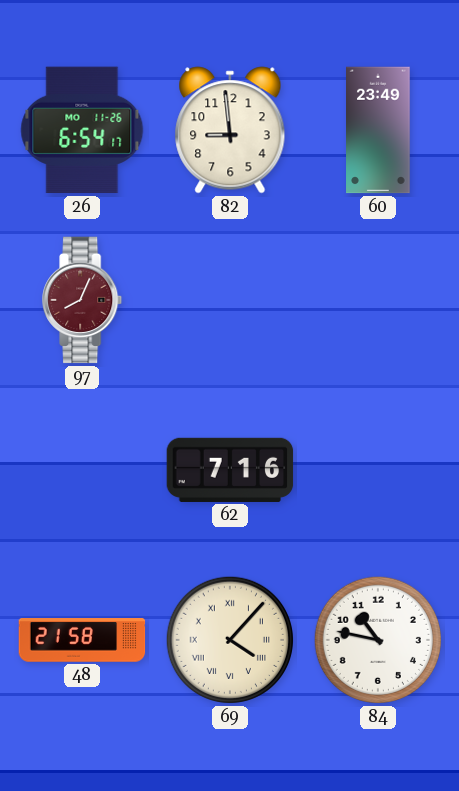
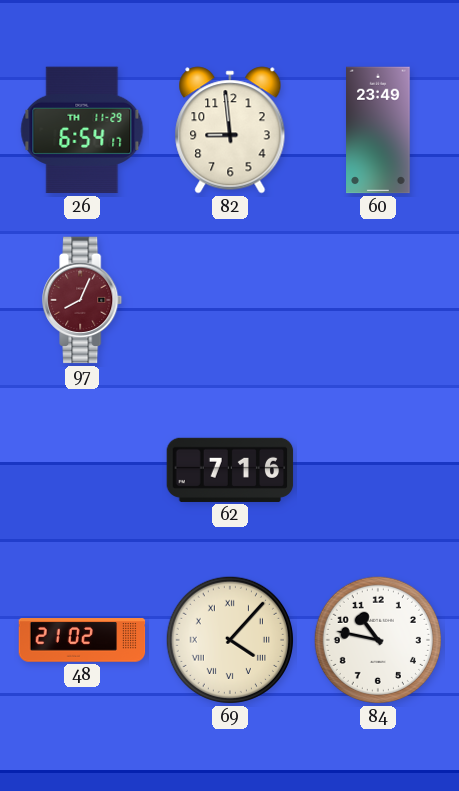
26 date: MO 11-26 -> TH 11-29 (82, 130)
48: 21:58 -> 21:02 (82, 640)
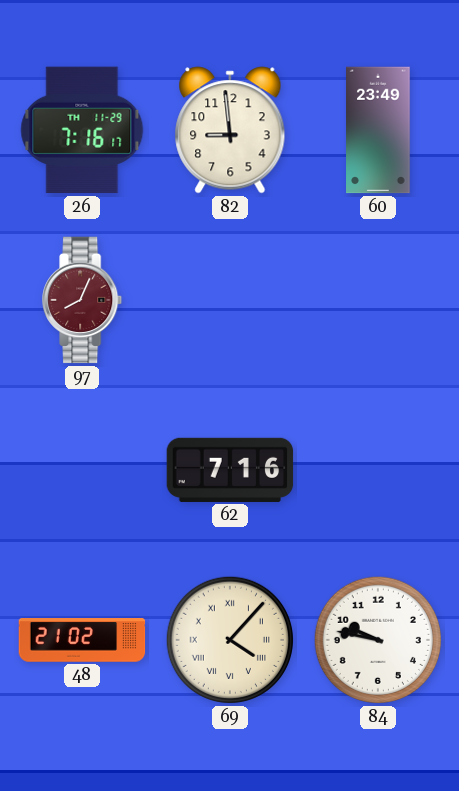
26: 6:54 -> 7:16 (82, 130)
84: 10:47 -> 9:47 (378, 640)
